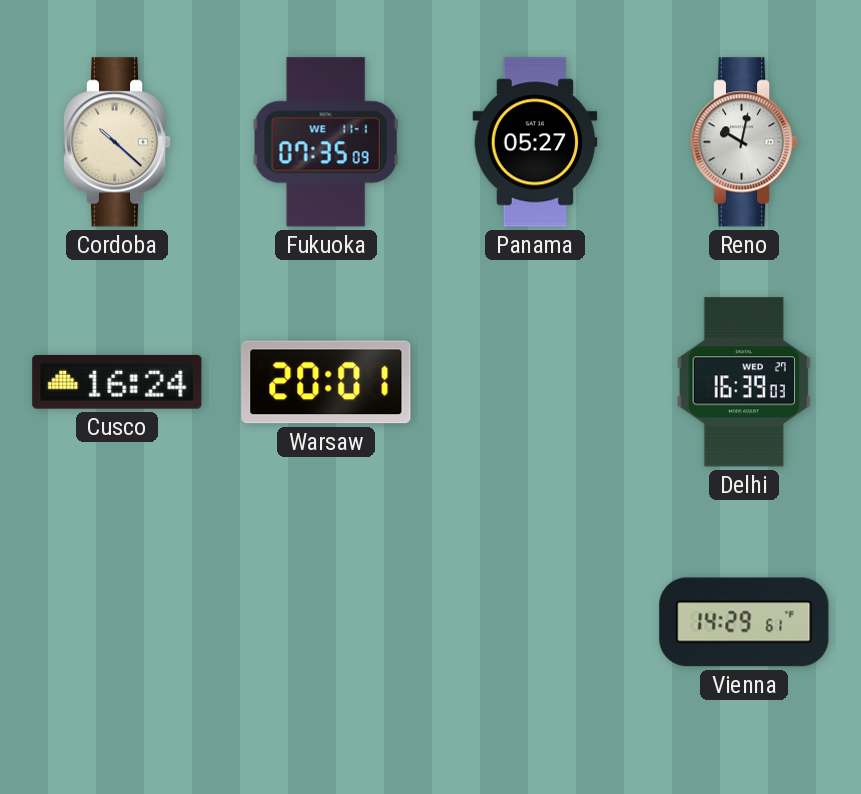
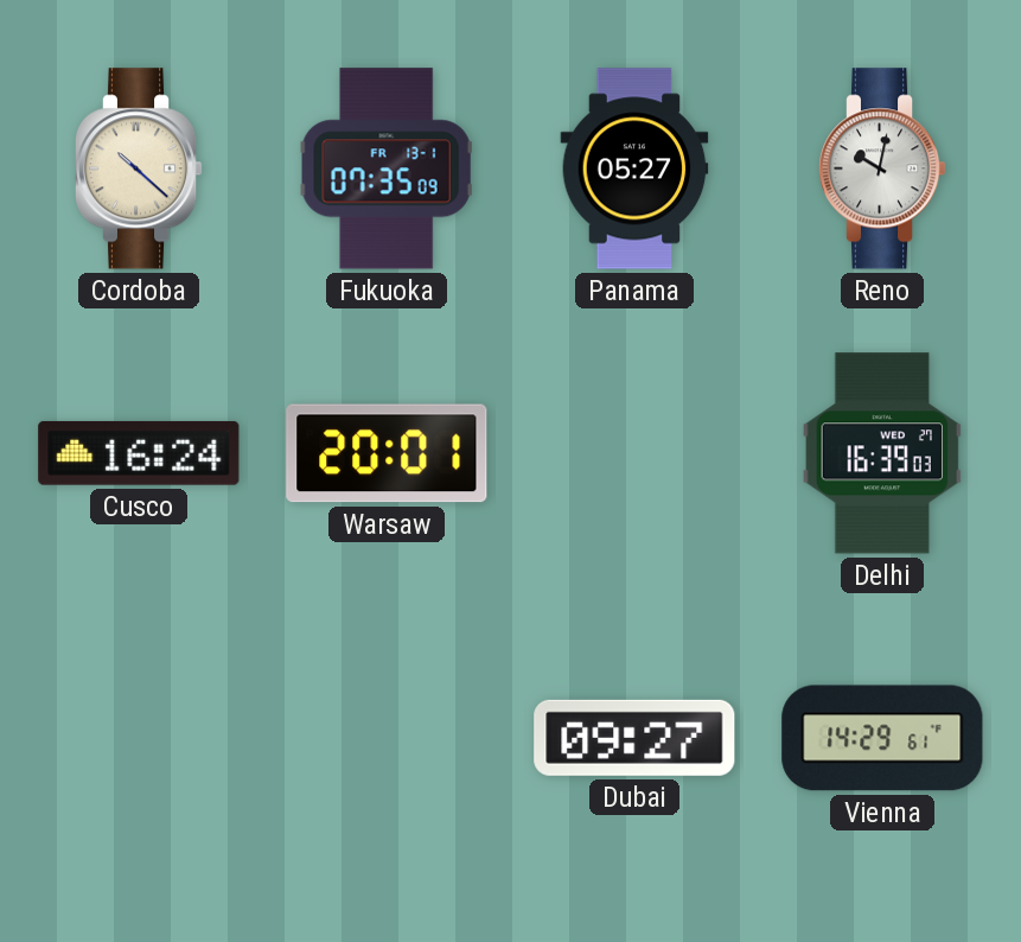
Fukuoka date: WE 11-1 -> FR 13-1 (387, 168)
Dubai: none -> 09:27 (634, 738)
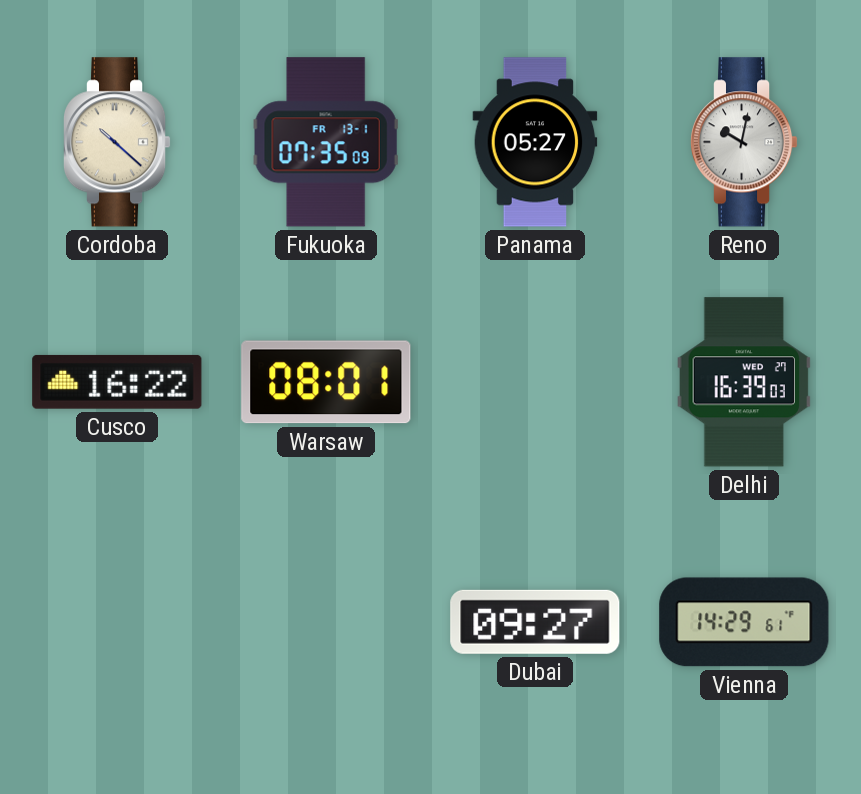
Cusco: 16:24 -> 16:22 (117, 382)
Warsaw: 20:01 -> 08:01 (326, 382)
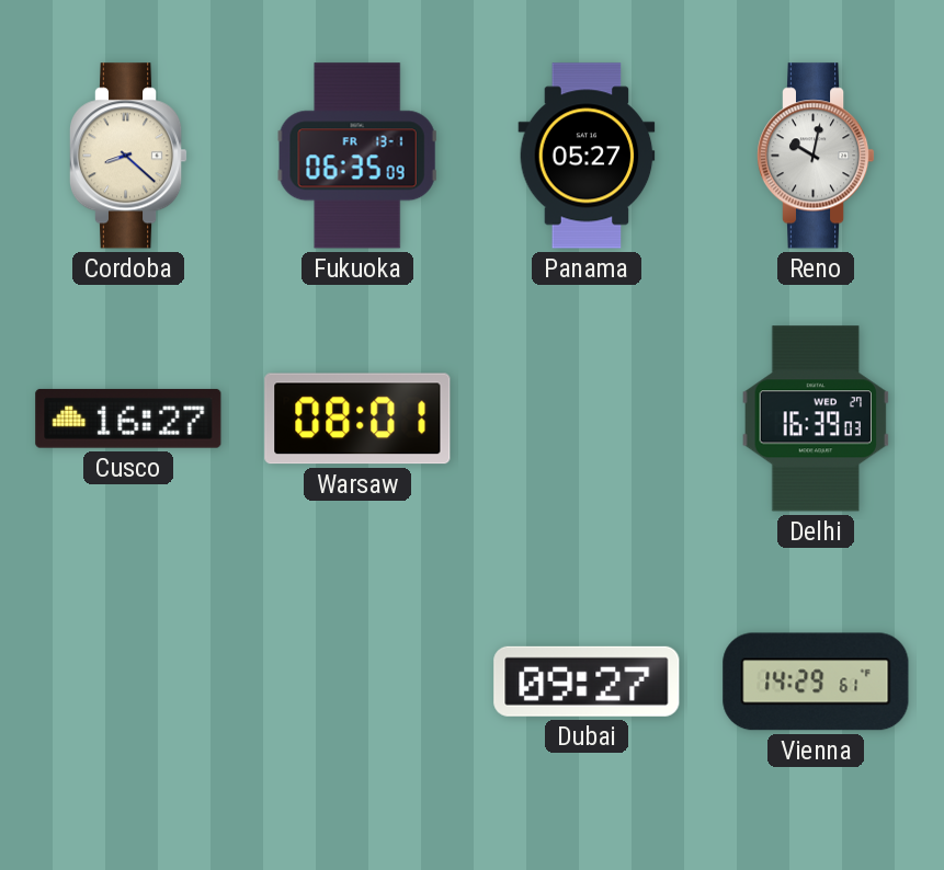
Cordoba: 10:22 -> 8:22 (128, 156)
Fukuoka: 07:35 -> 06:35 (357, 156)
Cusco: 16:22 -> 16:27 (128, 419)
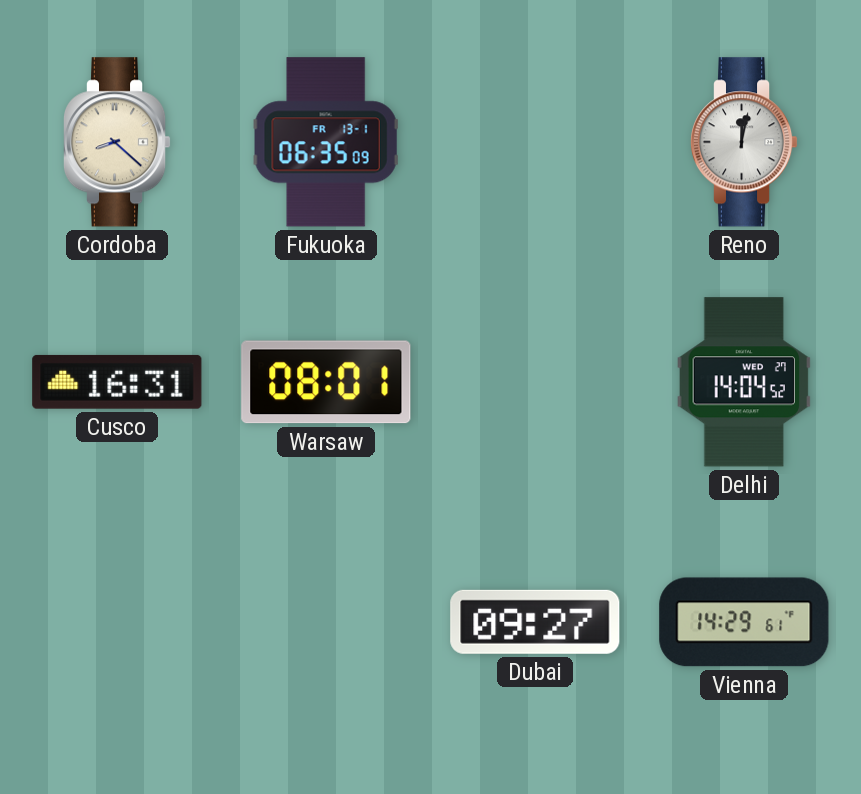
Panama: 05:27 -> none (587, 156)
Reno: 10:02 -> 12:02 (744, 142)
Cusco: 16:27 -> 16:31 (117, 382)
Delhi: 16:39 -> 14:04 (743, 382)
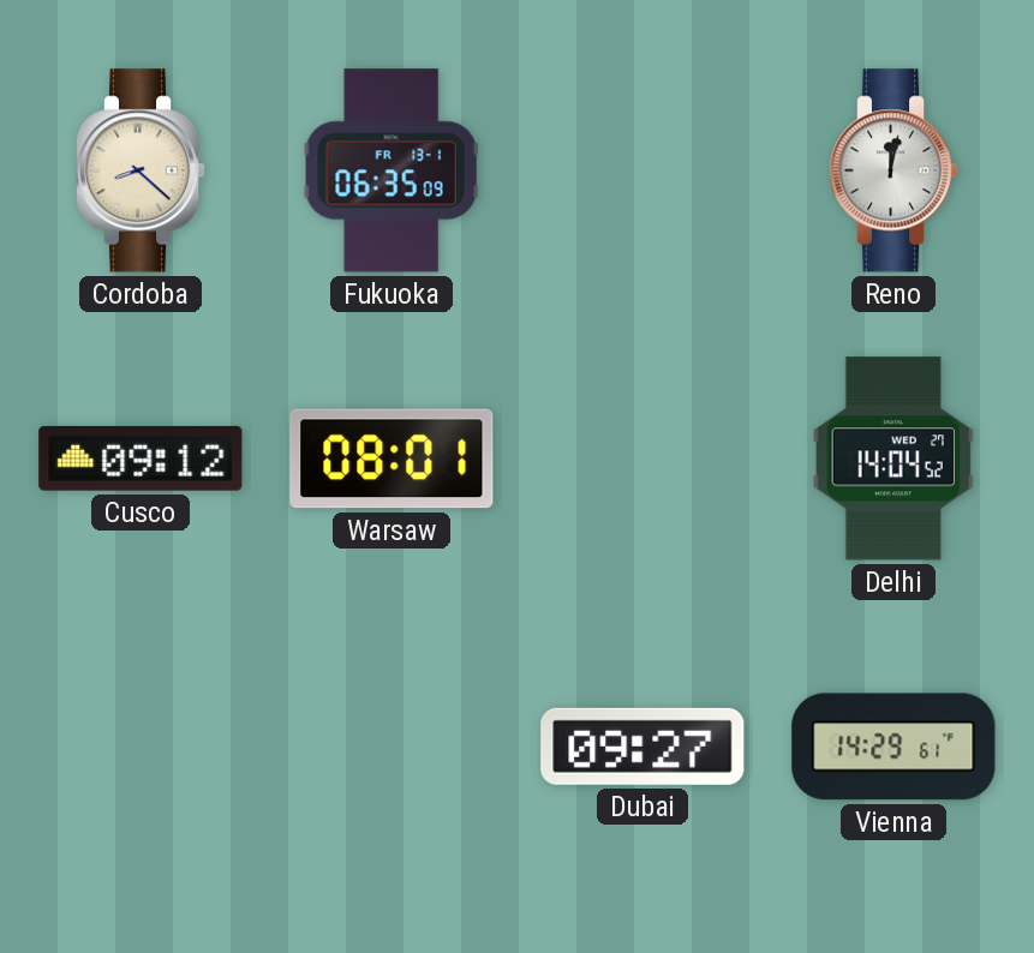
Cusco: 16:31 -> 09:12 (141, 458)
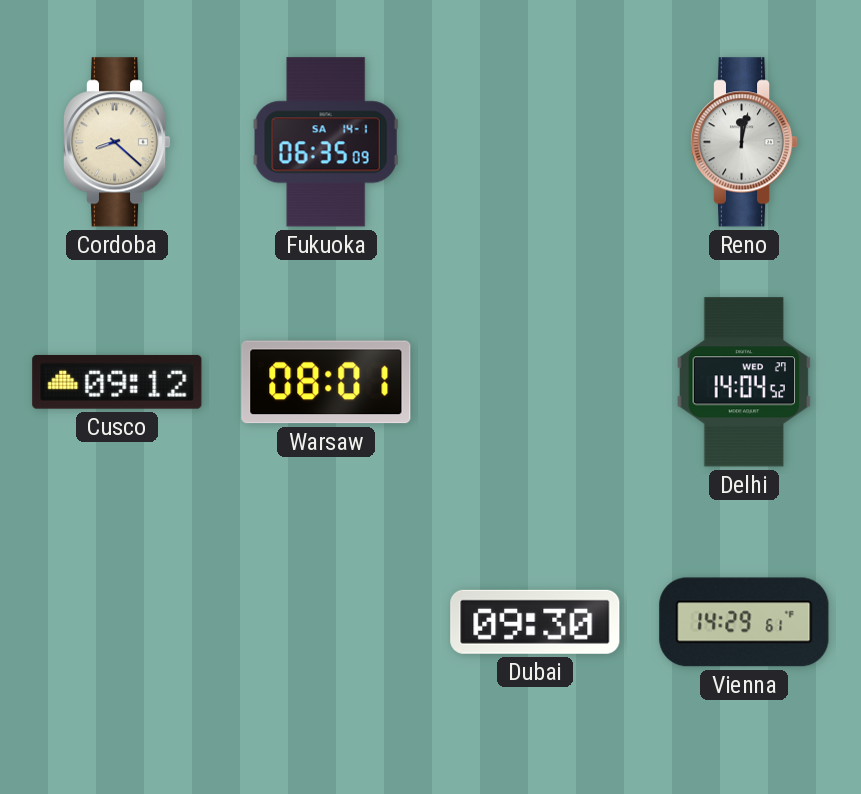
Fukuoka date: FR 13-1 -> SA 14-1 (326, 142)
Dubai: 09:27 -> 09:30 (535, 622)
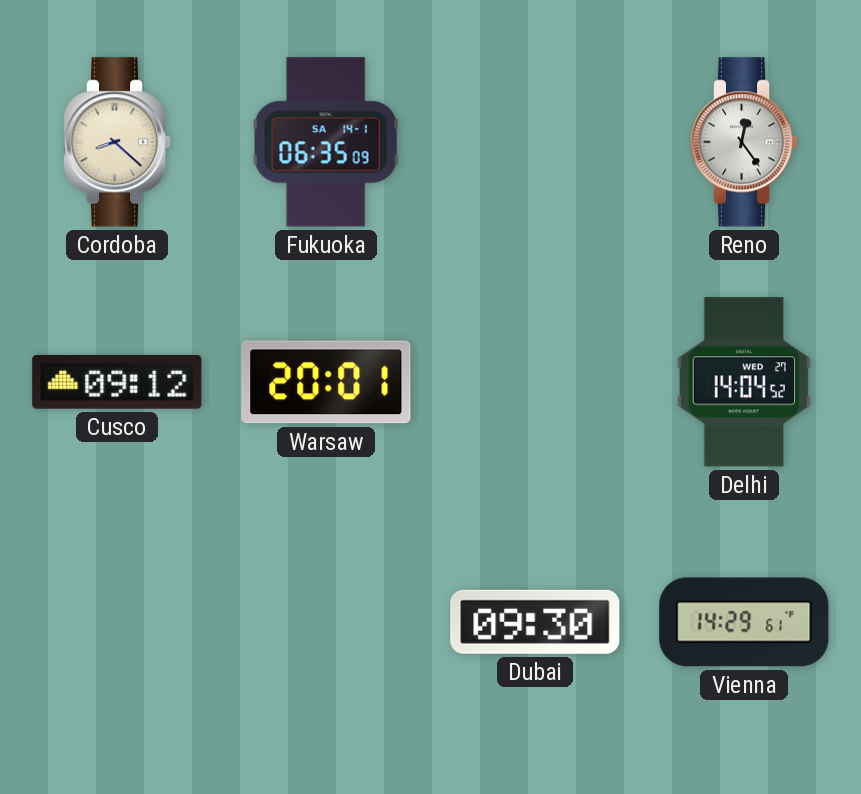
Reno: 12:02 -> 12:24 (744, 142)
Warsaw: 08:01 -> 20:01 (326, 382)
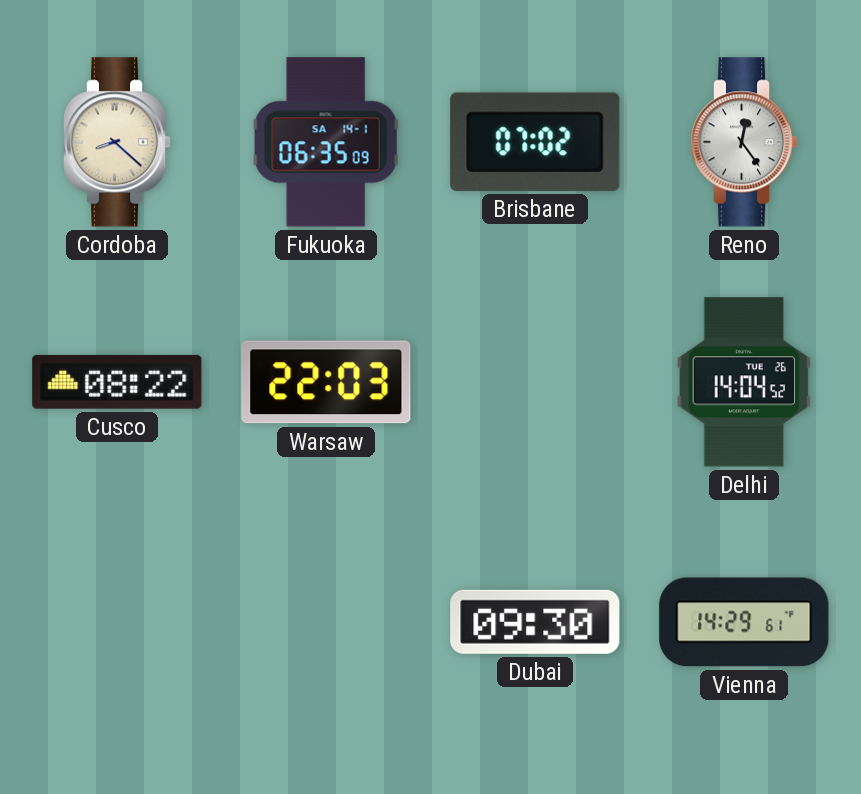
Brisbane: none -> 07:02 (535, 142)
Cusco: 09:12 -> 08:22 (117, 382)
Warsaw: 20:01 -> 22:03 (326, 382)
Delhi date: WED 27 -> TUE 26 (743, 382)
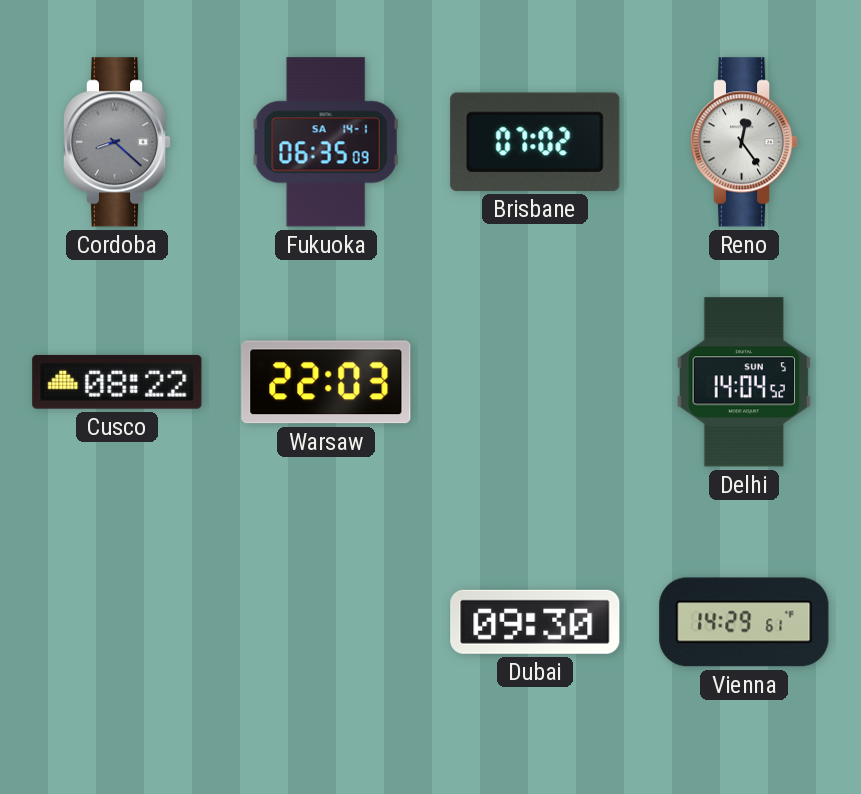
Cordoba dial: cream -> grey (117, 142)
Delhi date: TUE 26 -> SUN 5 (743, 382)
